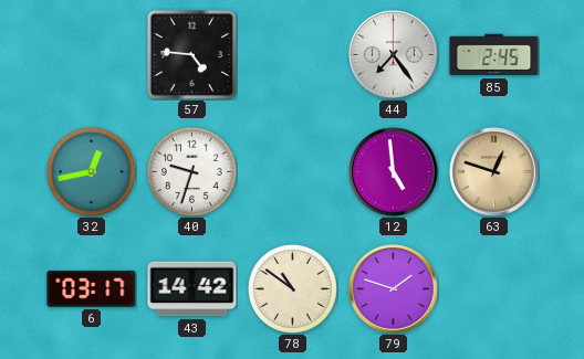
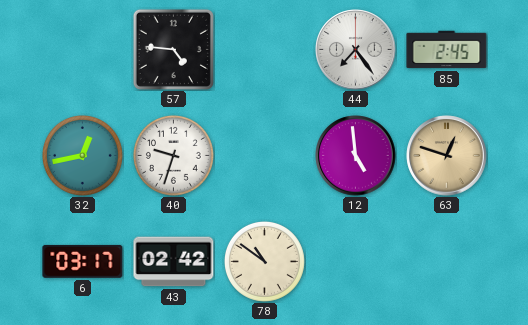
43: 14:42 -> 02:42 (174, 262)
79: 1:48 -> none (394, 289)
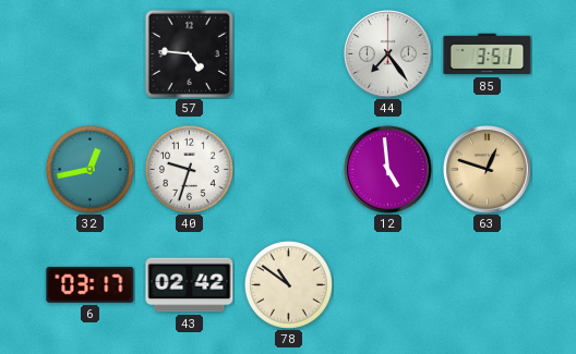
85: 2:45 -> 3:51 (488, 54)
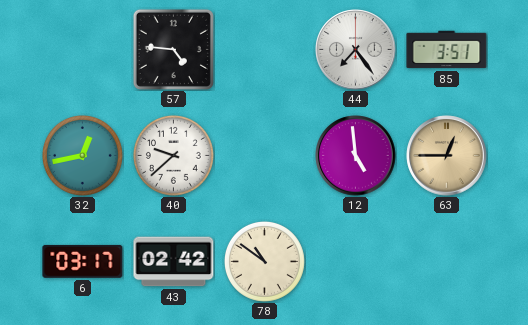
40: 9:33 -> 9:38 (173, 155)
63: 12:48 -> 12:45 (447, 156)
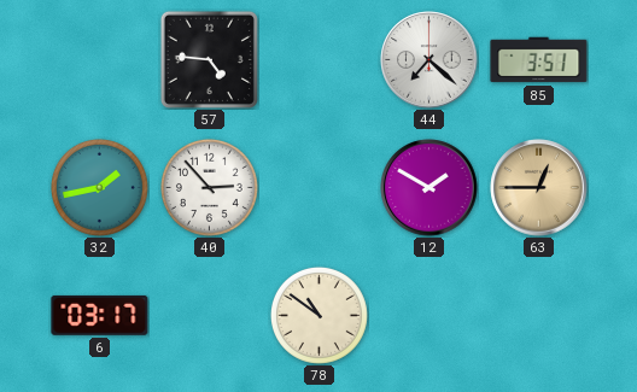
44: 7:24 -> 7:22 (429, 60)
32: 12:43 -> 1:43 (99, 187)
40: 9:38 -> 2:53 (209, 187)
12: 4:59 -> 1:50 (429, 188)
43: 02:42 -> none (174, 262)
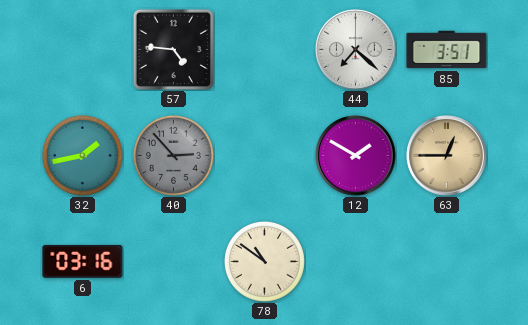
40 dial: white -> grey (173, 155)
6: 03:17 -> 03:16 (83, 261)
